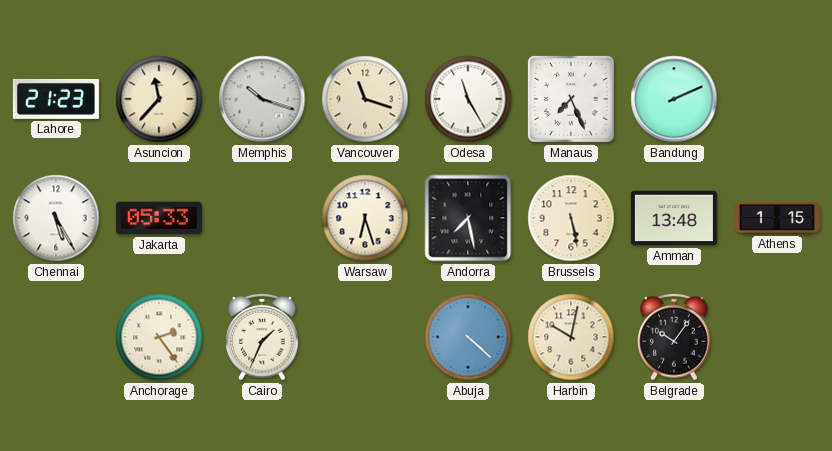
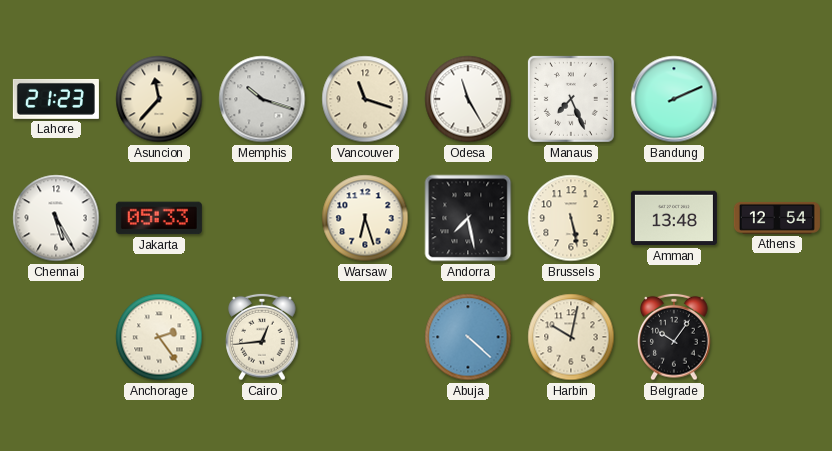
Athens: 1:15 -> 12:54 (777, 218)
Cairo: 1:34 -> 12:44 (262, 337)
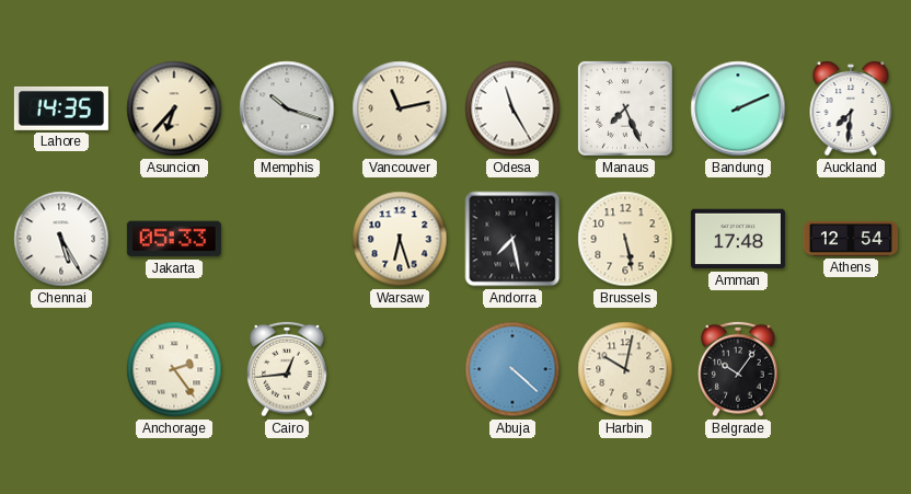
Lahore: 21:23 -> 14:35 (61, 108)
Asuncion: 11:37 -> 6:37 (174, 108)
Vancouver: 11:18 -> 11:13 (400, 108)
Auckland: none -> 7:31 (851, 108)
Amman: 13:48 -> 17:48 (738, 239)
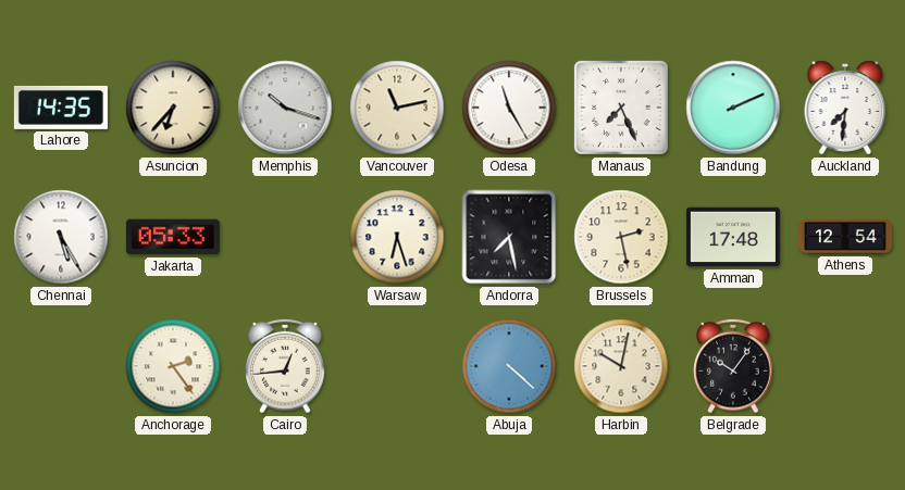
Brussels: 5:28 -> 2:28 (621, 237)
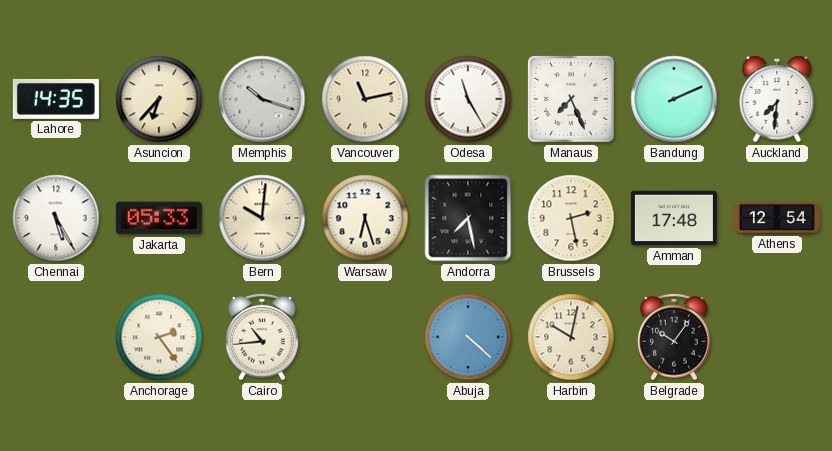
Bern: none -> 10:01 (262, 218)
Cairo: 12:44 -> 10:44 (262, 337)
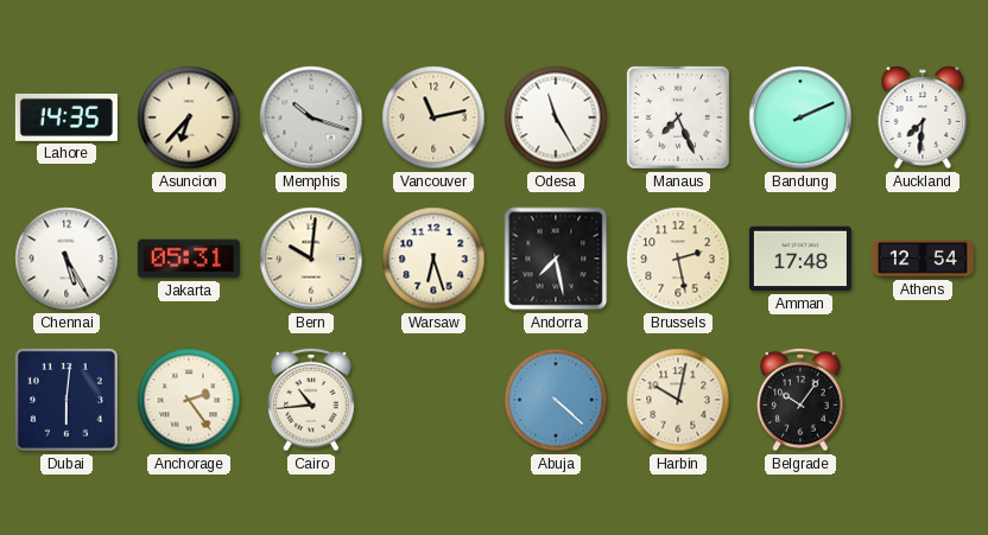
Jakarta: 05:33 -> 05:31 (189, 259)
Dubai: none -> 6:01 (66, 400)
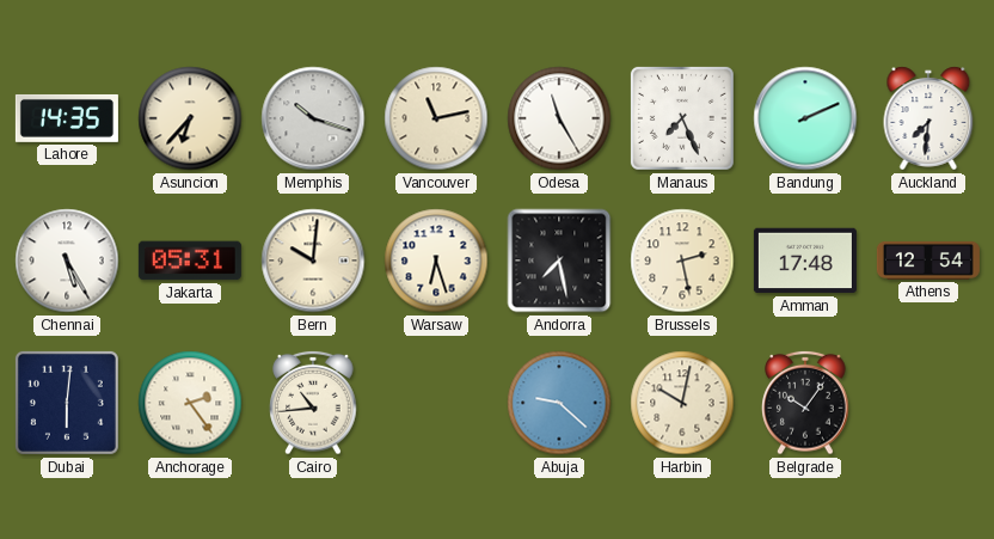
Abuja: 4:22 -> 9:22 (559, 403)
